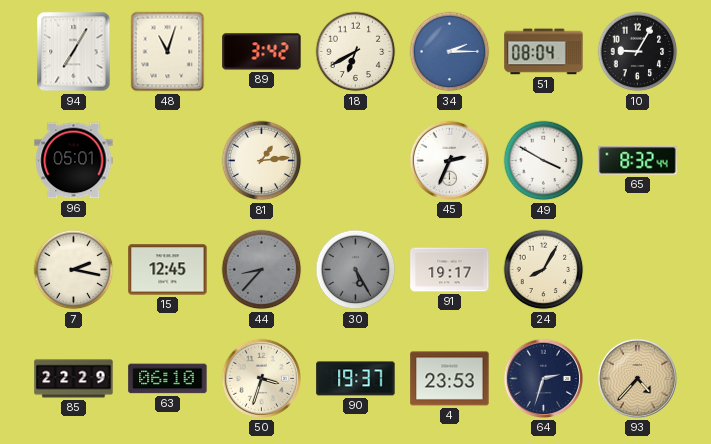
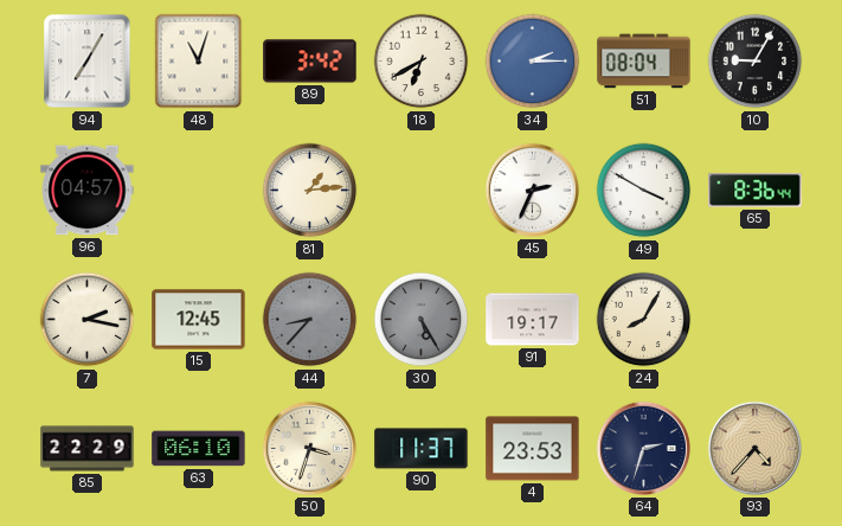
96: 05:01 -> 04:57 (88, 191)
65: 8:32 -> 8:36 (756, 191)
90: 19:37 -> 11:37 (422, 449)
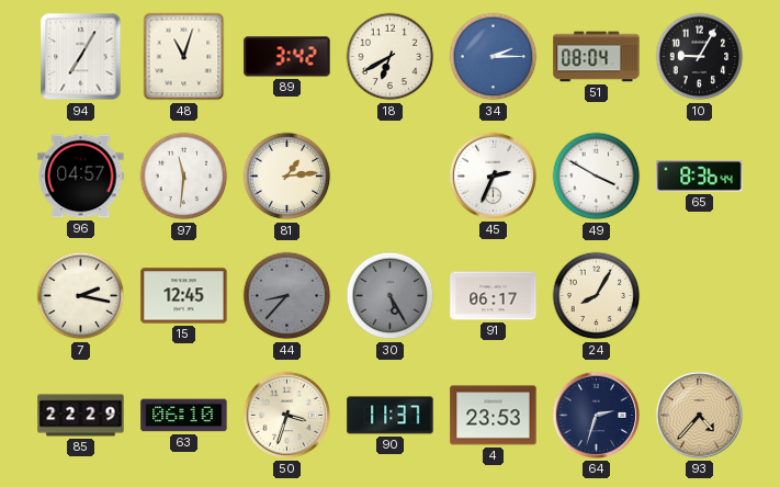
97: none -> 11:31 (184, 177)
91: 19:17 -> 06:17 (494, 296)
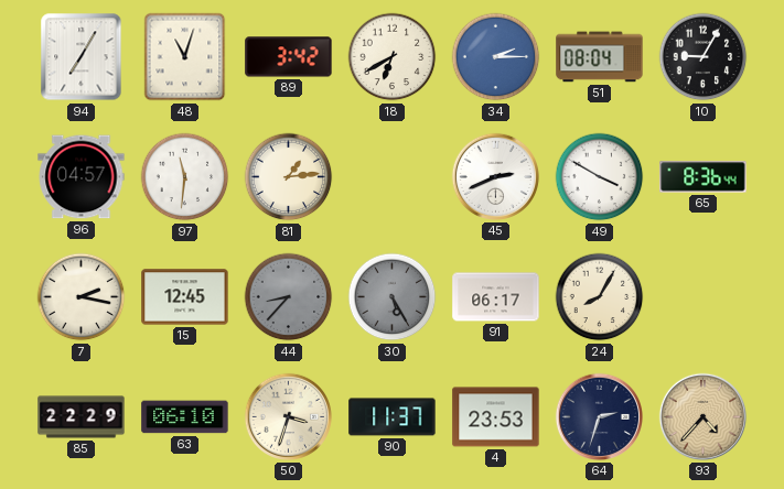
45: 2:34 -> 2:41 (495, 176)
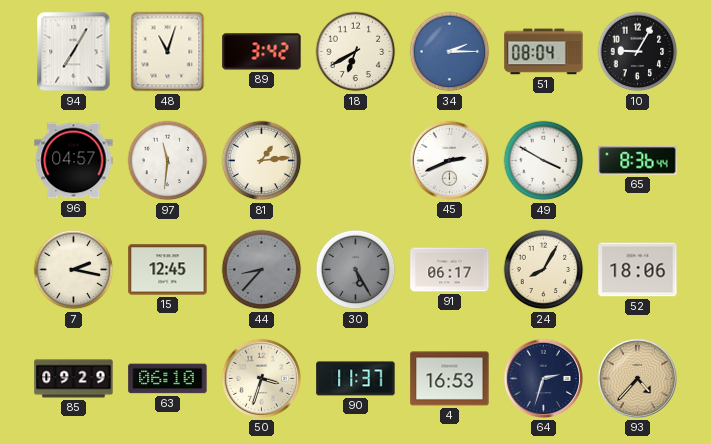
52: none -> 18:06 (638, 270)
85: 22:29 -> 09:29 (74, 379)
4: 23:53 -> 16:53 (450, 379)
